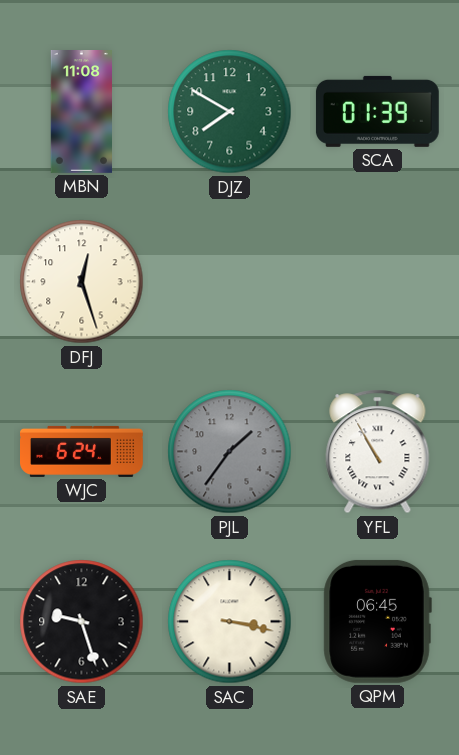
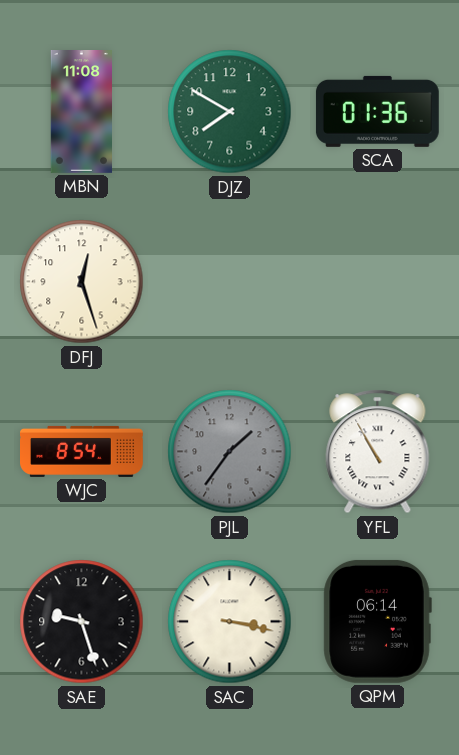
SCA: 01:39 -> 01:36 (377, 111)
WJC: 6:24 -> 8:54 (82, 451)
QPM: 06:45 -> 06:14 (377, 621)
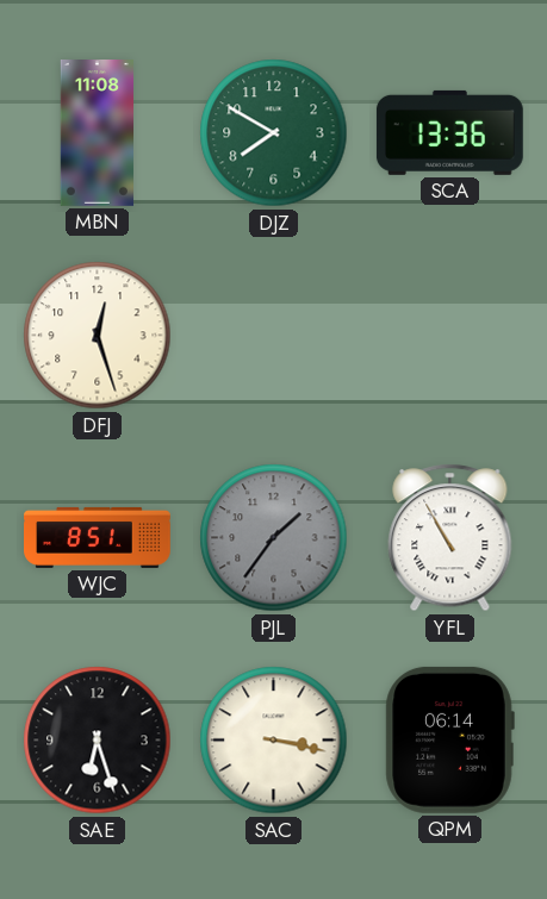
SCA: 01:36 -> 13:36 (449, 132)
WJC: 8:54 -> 8:51 (98, 537)
SAE: 9:27 -> 6:27 (98, 741)
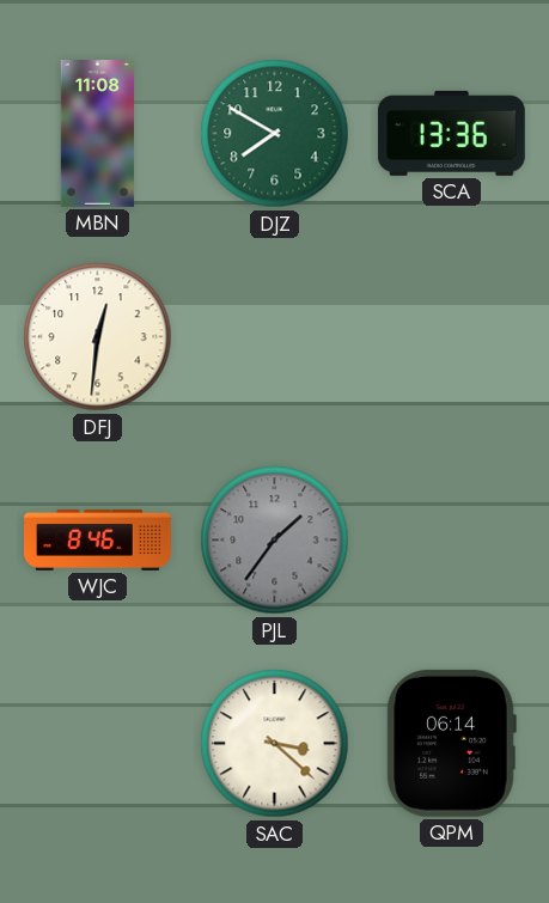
DFJ: 12:27 -> 12:31 (98, 337)
WJC: 8:51 -> 8:46 (98, 539)
YFL: 10:55 -> none (450, 538)
SAE: 6:27 -> none (98, 741)
SAC: 3:17 -> 3:22 (275, 744)
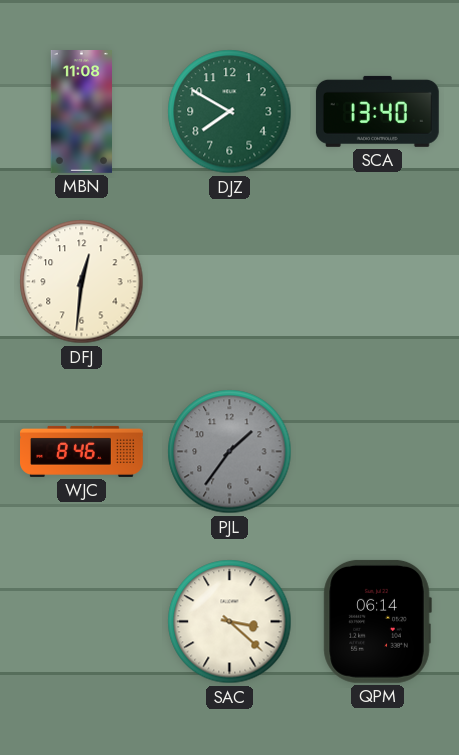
SCA: 13:36 -> 13:40 (377, 111)
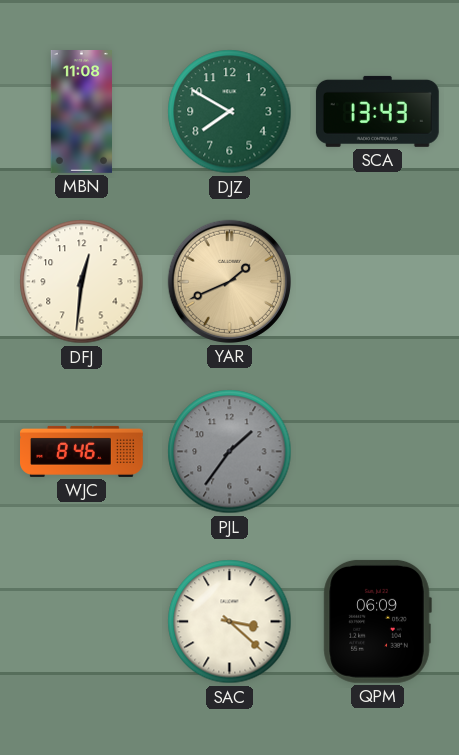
SCA: 13:40 -> 13:43 (377, 111)
YAR: none -> 1:41 (229, 281)
QPM: 06:14 -> 06:09 (377, 621)
